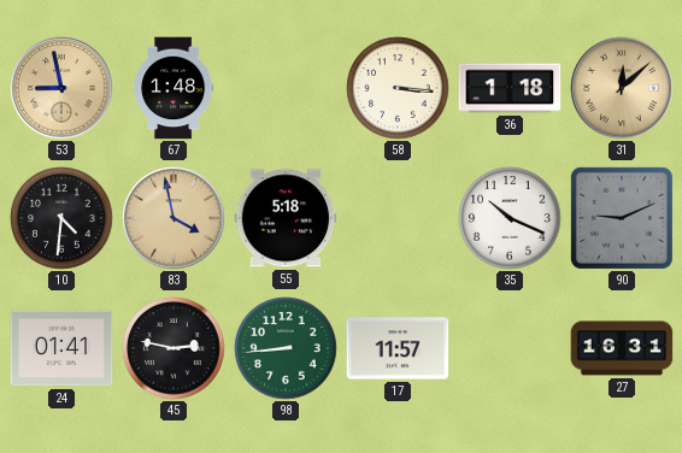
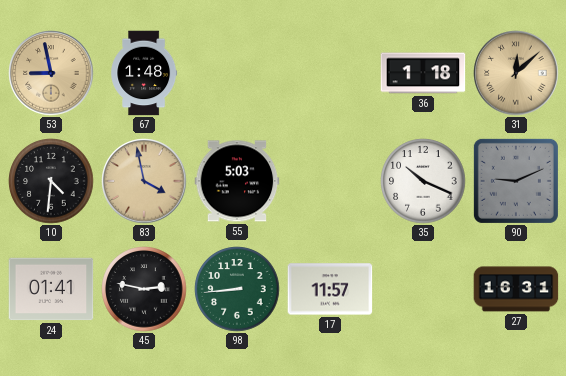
58: 3:16 -> none (398, 88)
55: 5:18 -> 5:03 (237, 181)
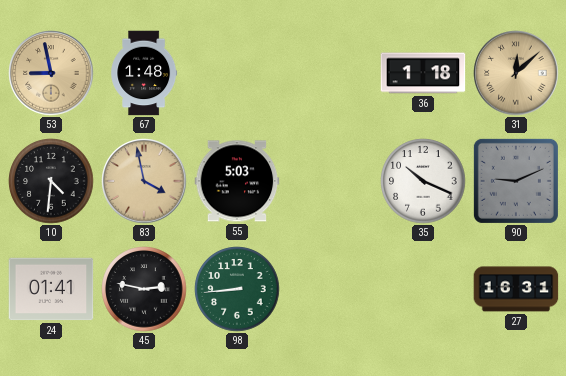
17: 11:57 -> none (330, 289)
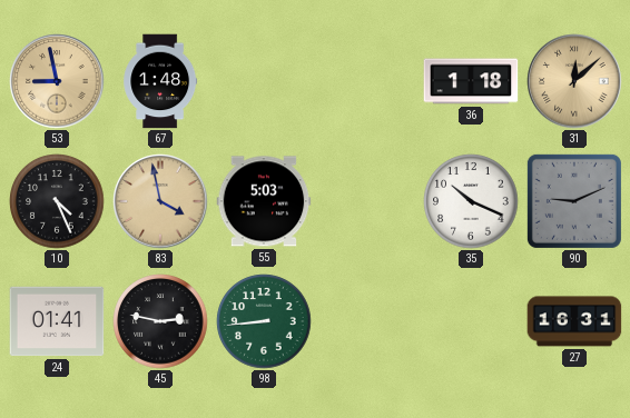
10: 4:31 -> 4:26 (57, 201)
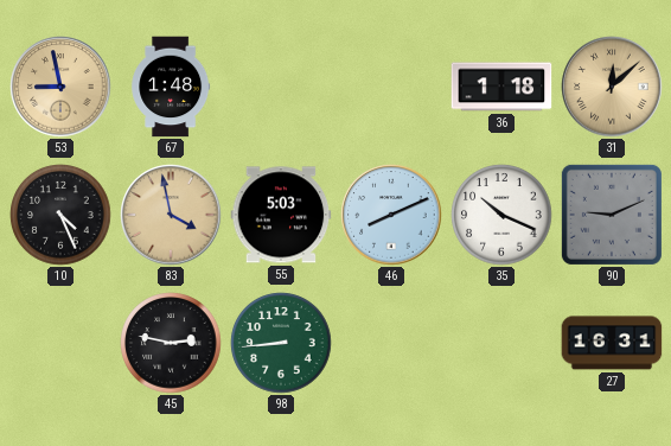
46: none -> 8:11 (391, 215)
24: 01:41 -> none (57, 321)
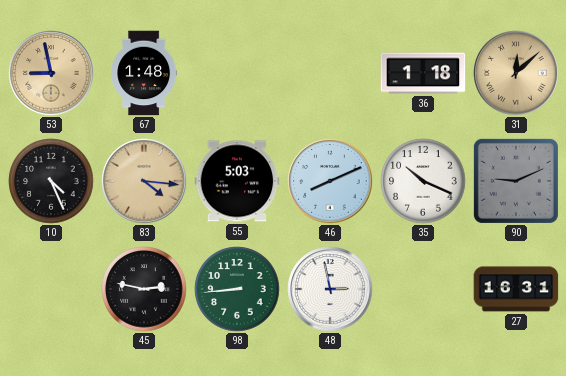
83: 3:58 -> 4:16 (144, 181)
48: none -> 2:58 (330, 289)
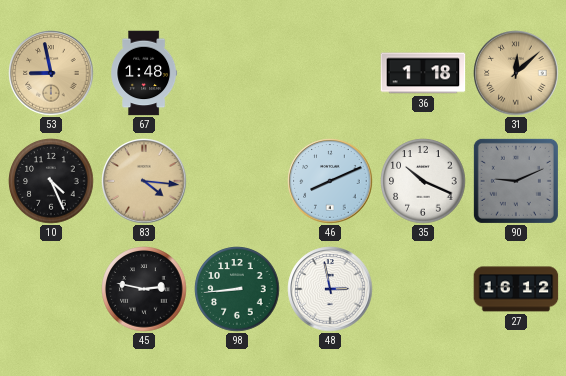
55: 5:03 -> none (237, 181)
27: 16:31 -> 16:12 (516, 289)
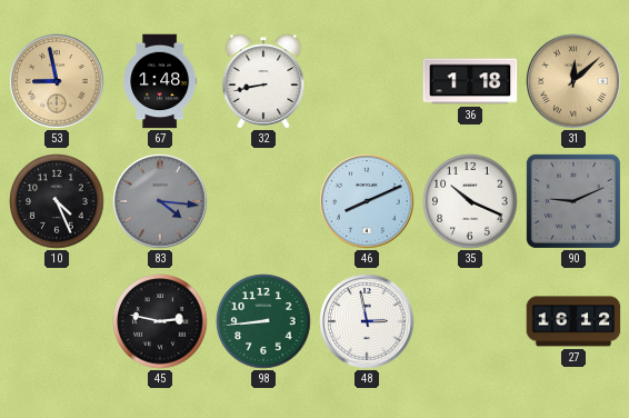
32: none -> 8:43 (263, 81)
83 dial: champagne -> grey (160, 201)
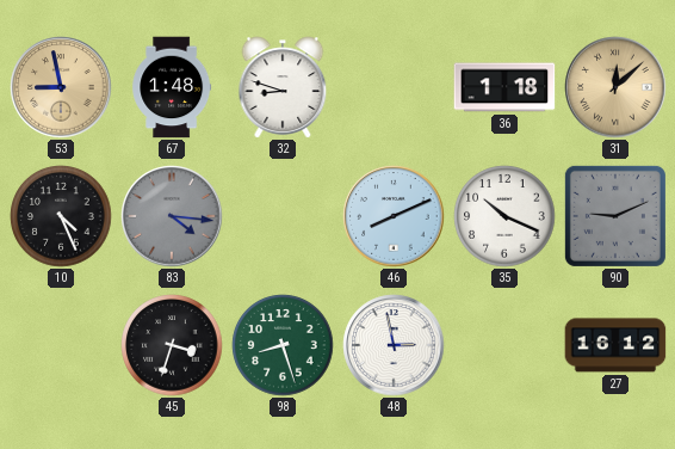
32: 8:43 -> 8:48 (283, 87)
45: 2:47 -> 3:33 (172, 345)
98: 8:44 -> 8:27 (283, 345)
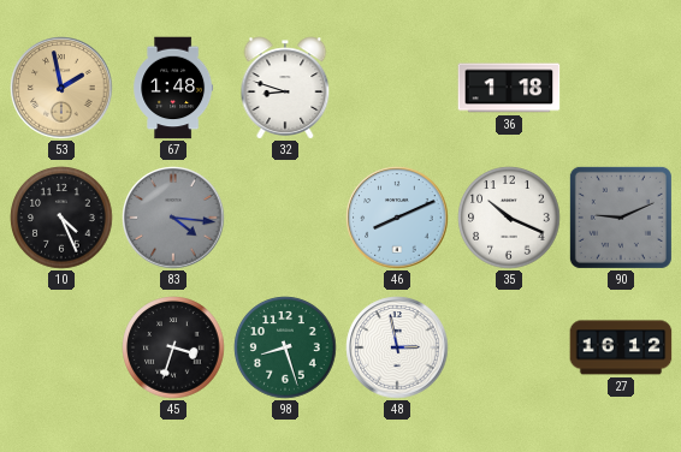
53: 8:58 -> 1:58 (61, 88)
31: 12:08 -> none (615, 87)
